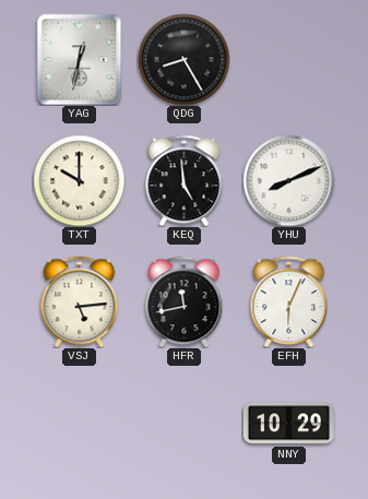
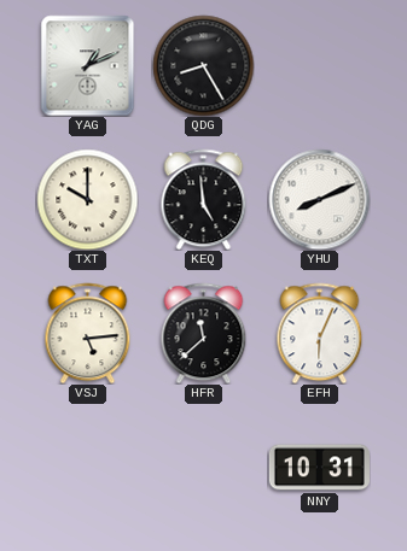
YAG: 12:32 -> 1:11 (88, 65)
HFR: 11:43 -> 11:38 (204, 333)
NNY: 10:29 -> 10:31 (319, 468)
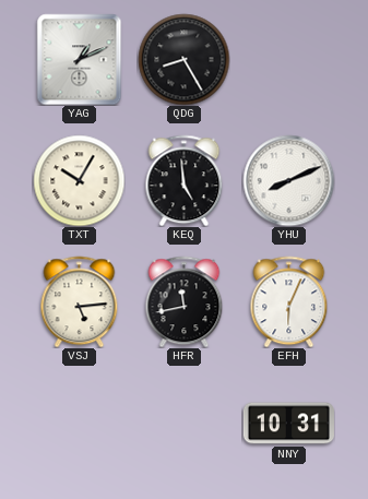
TXT: 10:00 -> 10:05 (79, 180)
HFR: 11:38 -> 11:43 (185, 301)
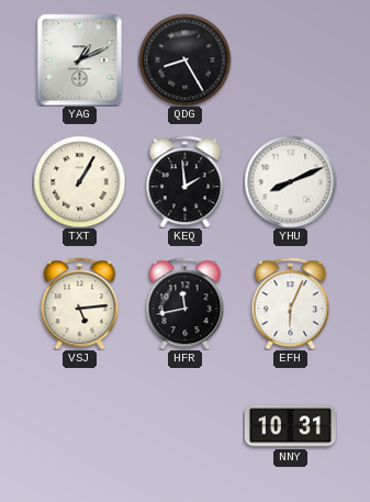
TXT: 10:05 -> 1:05 (79, 181)
KEQ: 4:59 -> 1:59 (186, 181)
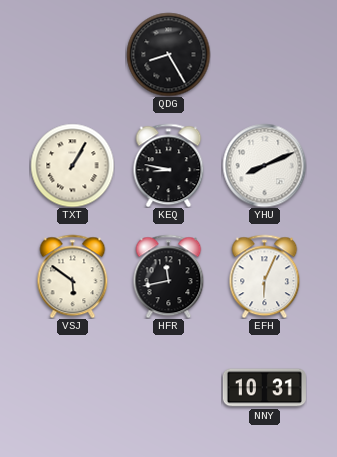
YAG: 1:11 -> none (80, 59)
KEQ: 1:59 -> 8:47 (169, 165)
VSJ: 5:14 -> 5:51 (73, 276)
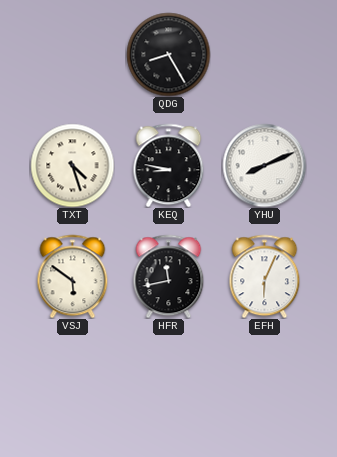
TXT: 1:05 -> 4:27 (72, 165)
NNY: 10:31 -> none (264, 388)
